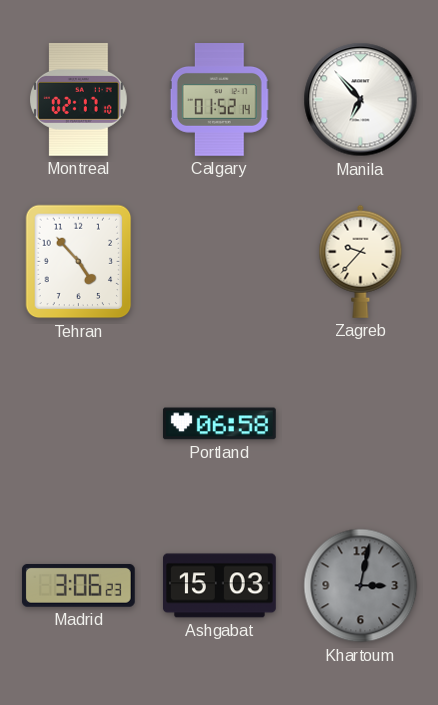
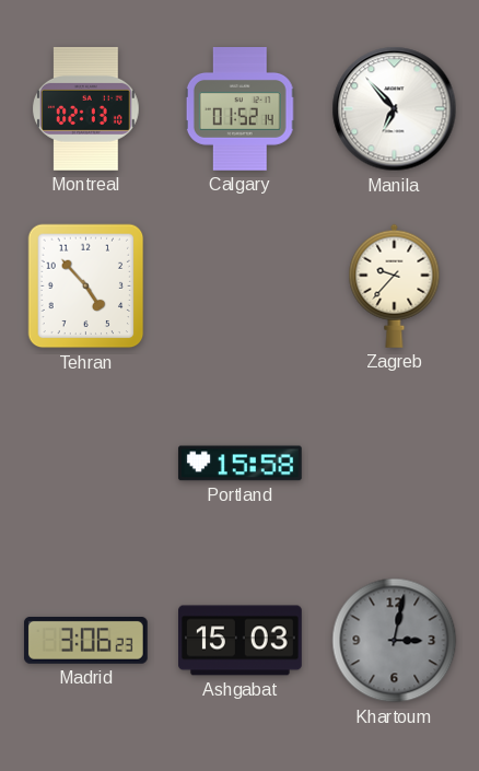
Montreal: 02:17 -> 02:13 (86, 108)
Portland: 06:58 -> 15:58 (240, 464)
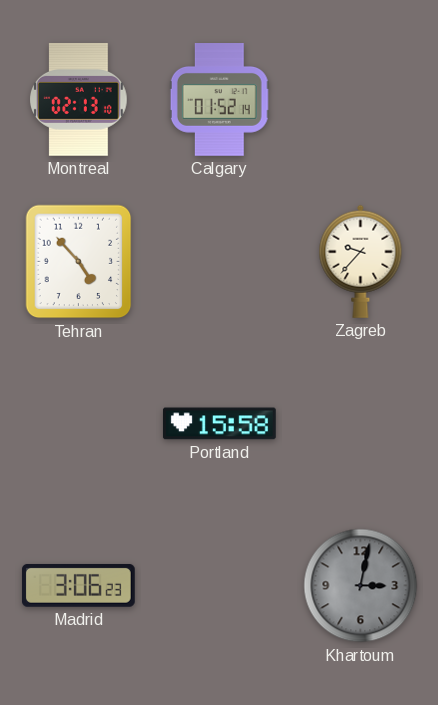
Manila: 6:53 -> none (395, 109)
Ashgabat: 15:03 -> none (241, 641)
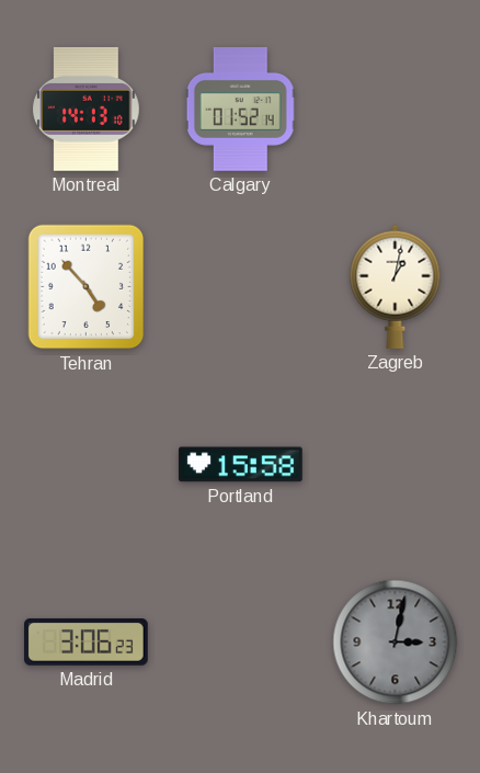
Montreal: 02:13 -> 14:13 (87, 109)
Zagreb: 9:37 -> 1:02 (396, 286)
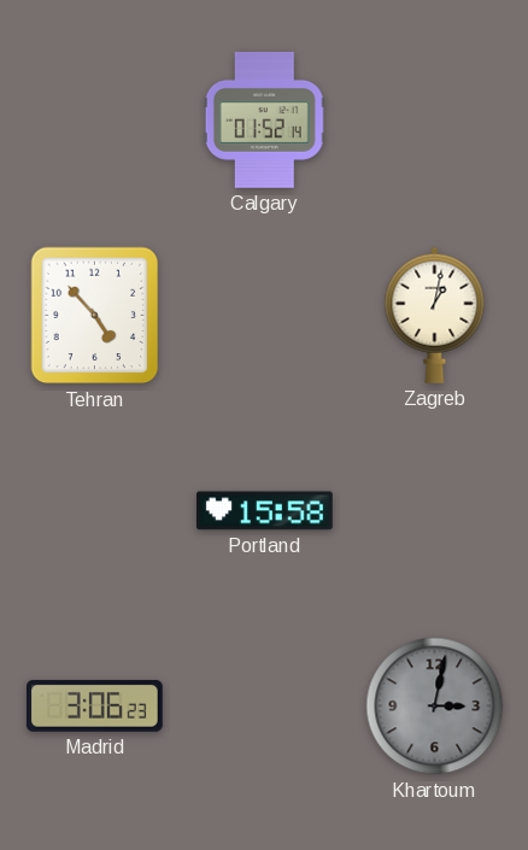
Montreal: 14:13 -> none (87, 109)
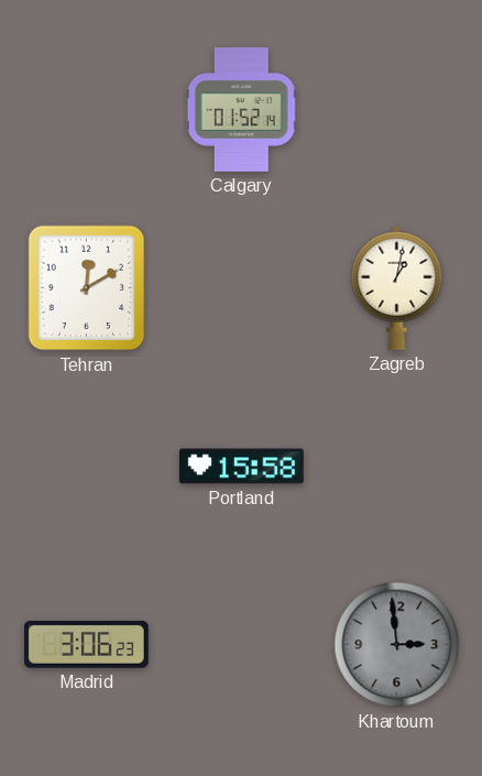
Tehran: 4:53 -> 12:10 (87, 288)
Khartoum: 3:02 -> 2:59 (397, 645)
